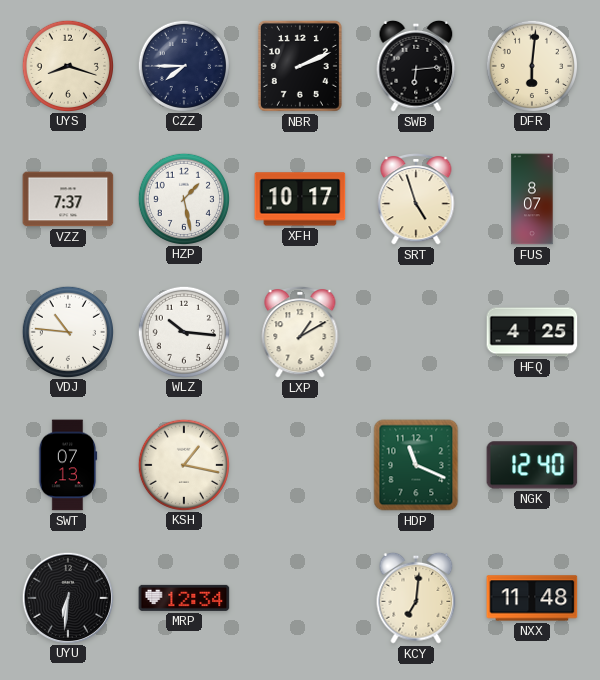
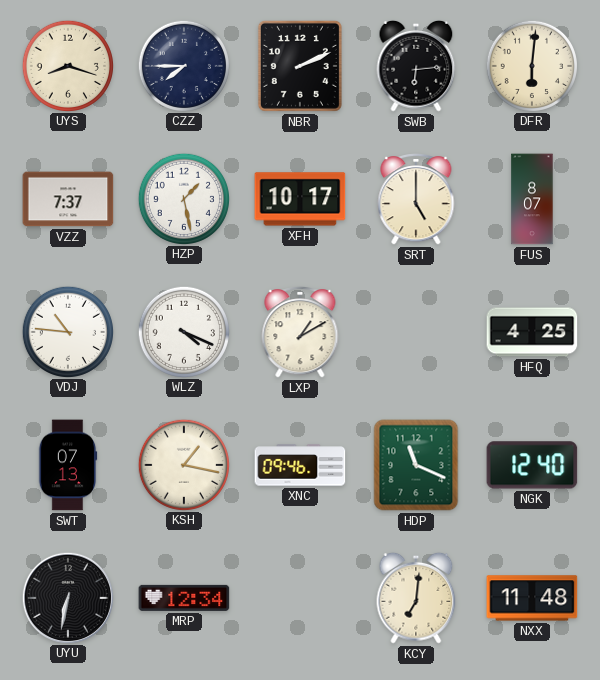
SRT: 4:57 -> 5:00 (416, 199)
WLZ: 10:16 -> 4:19 (183, 331)
XNC: none -> 09:46 (300, 465)
UYU: 6:31 -> 6:32 (67, 597)
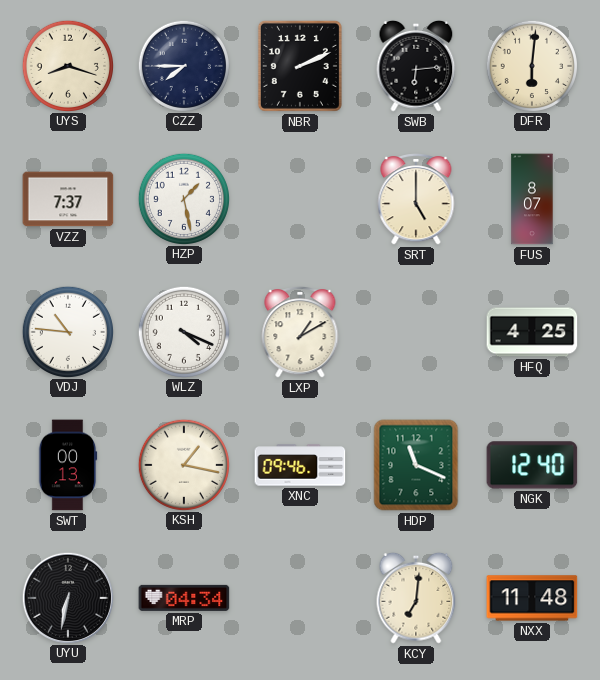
XFH: 10:17 -> none (300, 199)
SWT: 07:13 -> 00:13 (68, 465)
MRP: 12:34 -> 04:34 (184, 598)
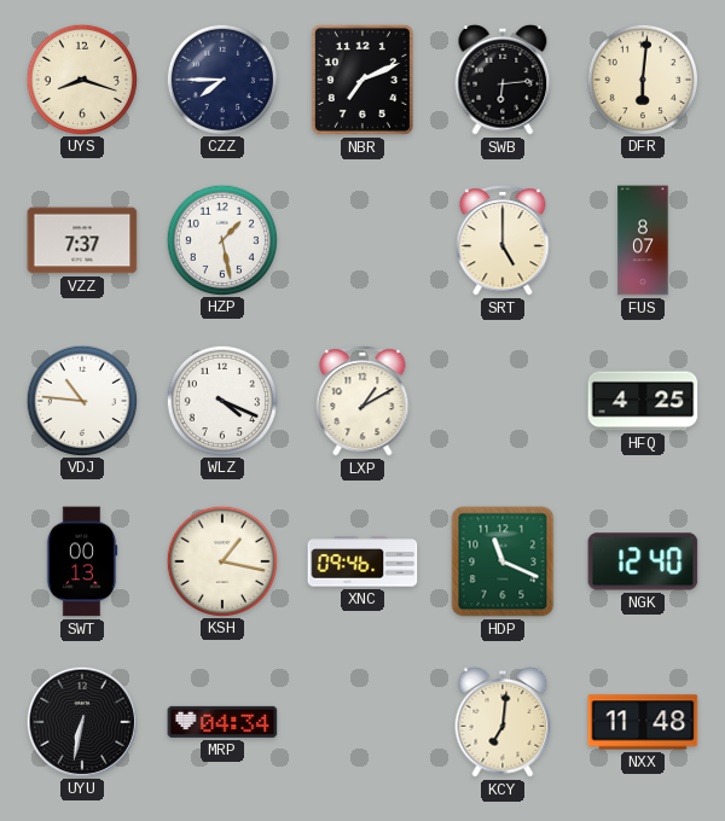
NBR: 2:11 -> 7:11 (362, 80)
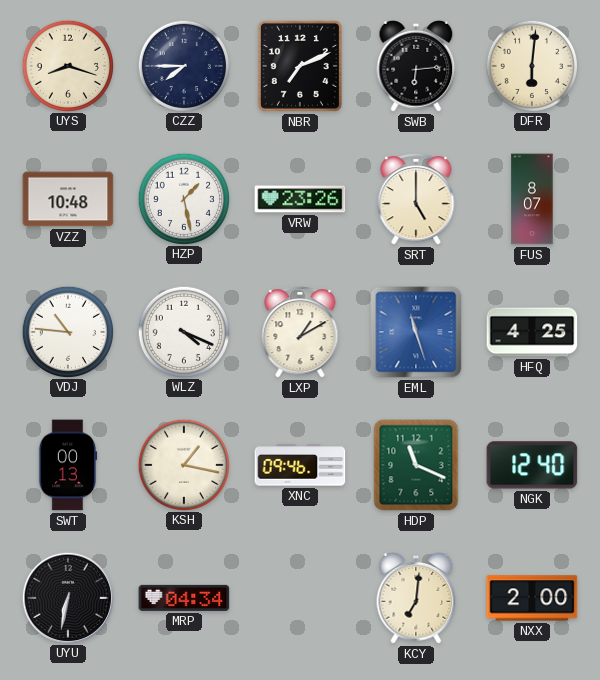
VZZ: 7:37 -> 10:48 (68, 199)
VRW: none -> 23:26 (300, 199)
EML: none -> 11:27 (416, 332)
NXX: 11:48 -> 2:00 (532, 598)
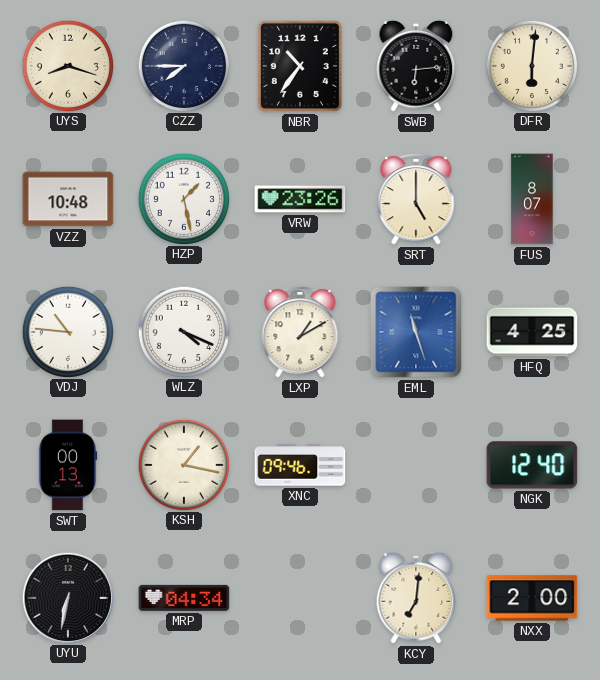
NBR: 7:11 -> 10:36 (300, 66)
HDP: 11:19 -> none (416, 465)
